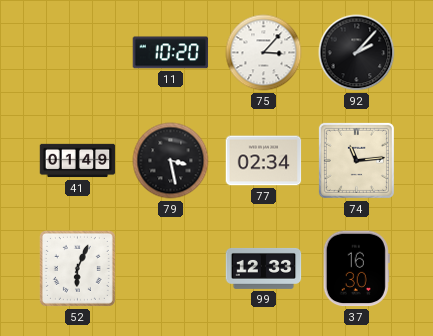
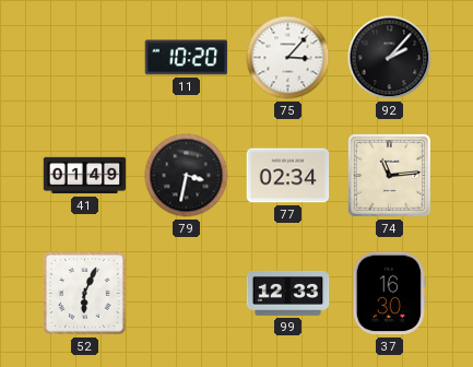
79: 3:28 -> 3:32 (187, 176)
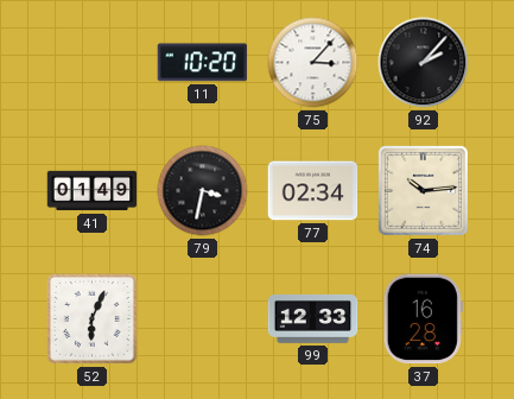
74: 11:14 -> 10:14 (423, 190)
37: 16:30 -> 16:28 (423, 319)
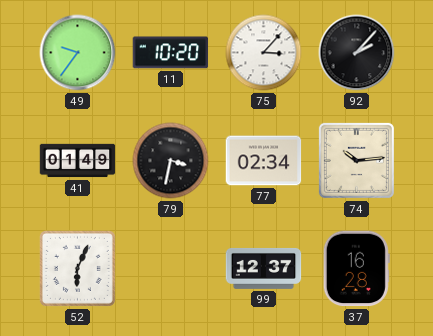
49: none -> 9:36 (78, 53)
99: 12:33 -> 12:37 (264, 269)
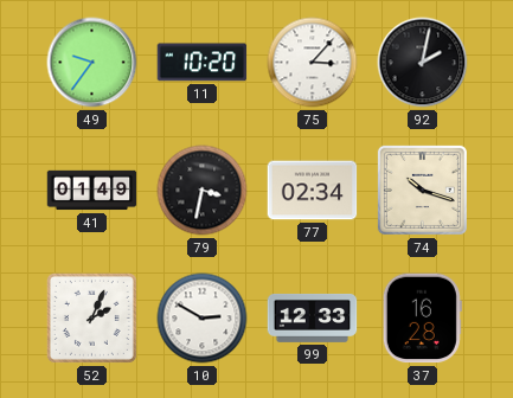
92: 2:07 -> 2:02 (423, 63)
74: 10:14 -> 10:18 (422, 190)
52: 6:04 -> 2:04 (91, 317)
10: none -> 2:50 (203, 319)
99: 12:37 -> 12:33 (313, 319)
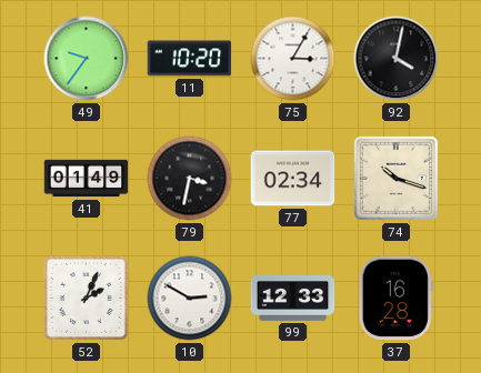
75: 3:07 -> 3:05 (293, 59)
92: 2:02 -> 4:02 (397, 59)
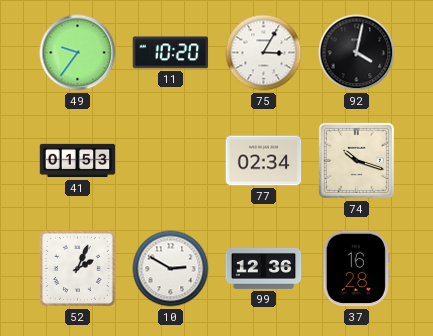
41: 01:49 -> 01:53 (78, 161)
79: 3:32 -> none (190, 179)
99: 12:33 -> 12:36 (264, 269)
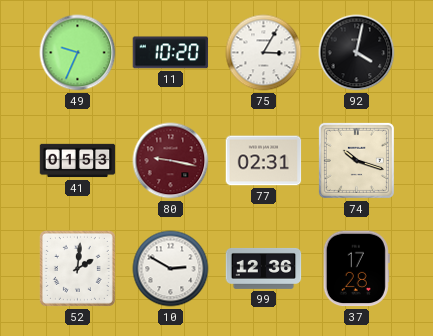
49: 9:36 -> 9:34 (78, 53)
80: none -> 9:17 (171, 161)
77: 02:34 -> 02:31 (264, 161)
52: 2:04 -> 2:01 (77, 268)
37: 16:28 -> 17:28 (356, 269)
